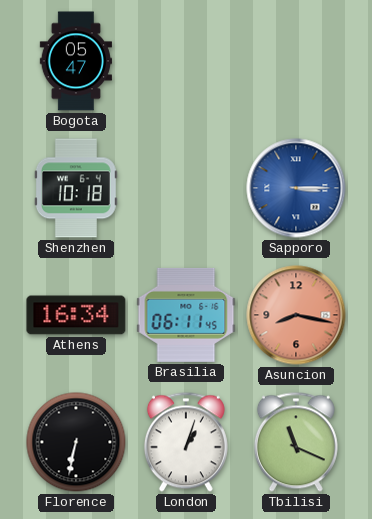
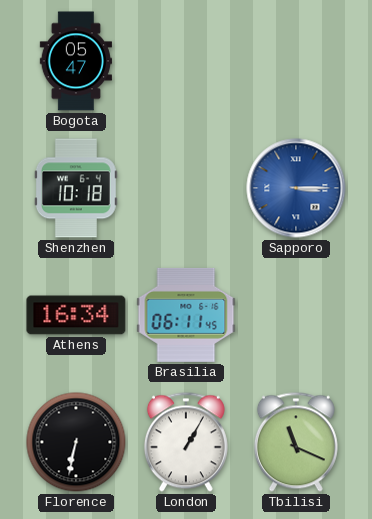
Asuncion: 8:17 -> none (296, 315)
London: 1:03 -> 1:05 (186, 442)
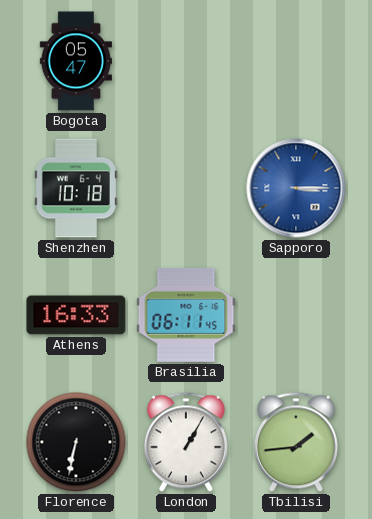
Athens: 16:34 -> 16:33 (76, 315)
Tbilisi: 11:19 -> 1:44 (296, 442)
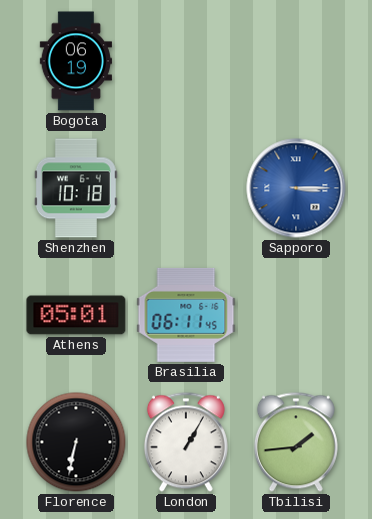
Bogota: 05:47 -> 06:19 (76, 61)
Athens: 16:33 -> 05:01 (76, 315)
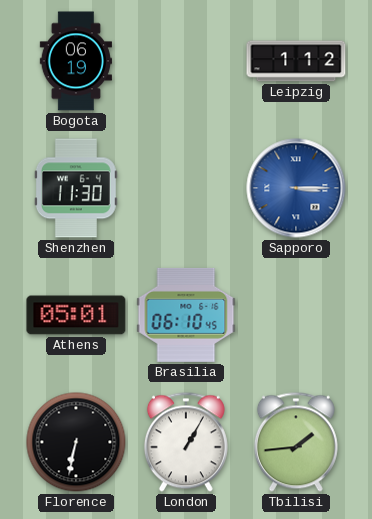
Leipzig: none -> 1:12 (296, 61)
Shenzhen: 10:18 -> 11:30 (76, 188)
Brasilia: 06:11 -> 06:10 (186, 315)
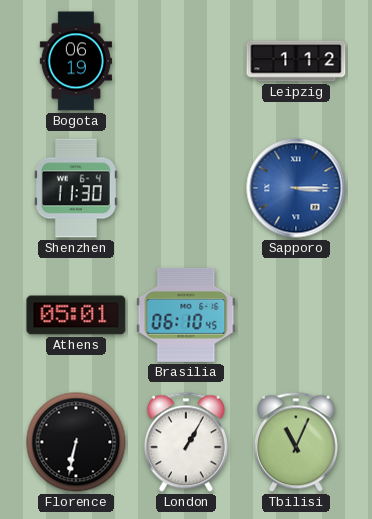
Tbilisi: 1:44 -> 11:04 (296, 442)
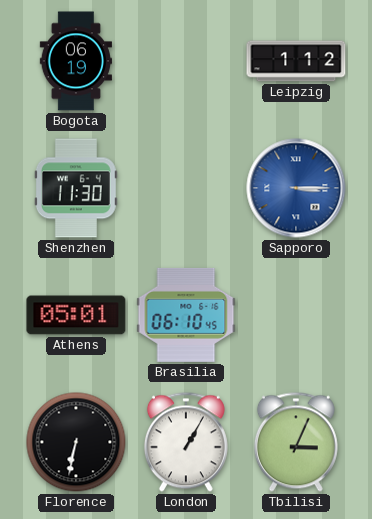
Tbilisi: 11:04 -> 3:04 (296, 442)
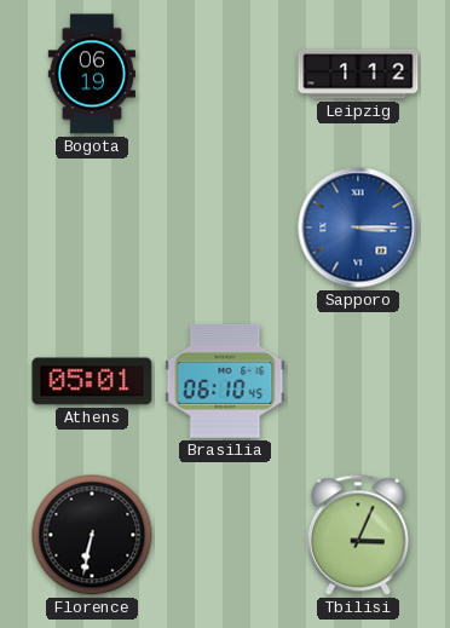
Shenzhen: 11:30 -> none (76, 188)
London: 1:05 -> none (186, 442)
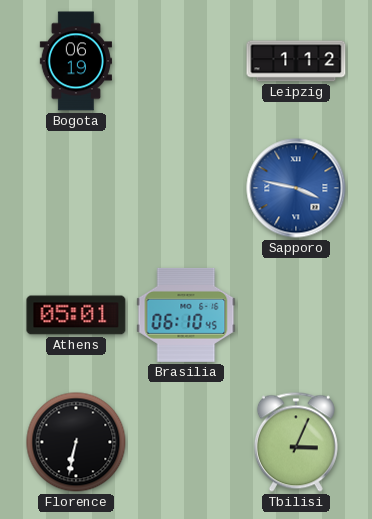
Sapporo: 3:15 -> 3:47 (296, 188)
